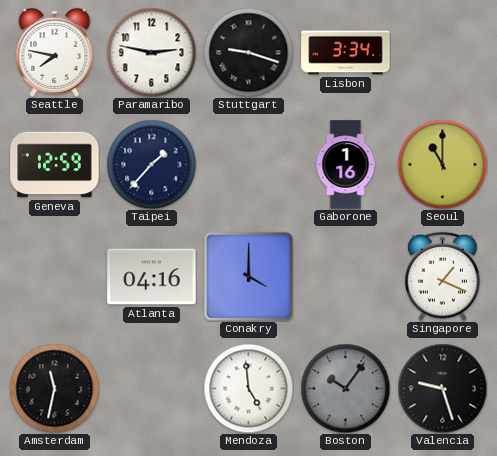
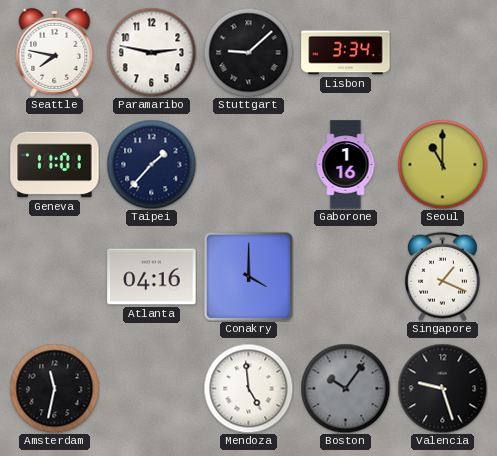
Stuttgart: 9:18 -> 9:08 (248, 52)
Geneva: 12:59 -> 11:01 (55, 165)
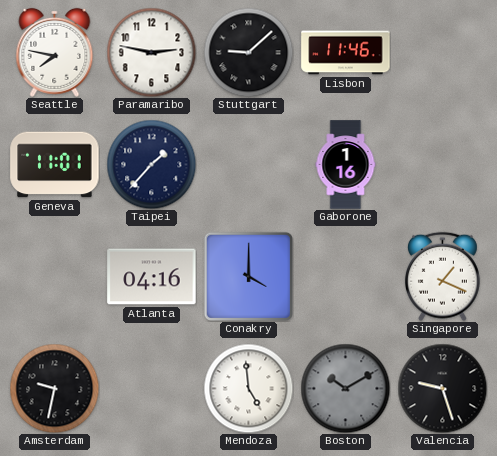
Lisbon: 3:34 -> 11:46 (346, 53)
Seoul: 11:00 -> none (442, 164)
Amsterdam: 11:32 -> 9:32 (54, 388)
Boston: 10:06 -> 10:10 (345, 388)
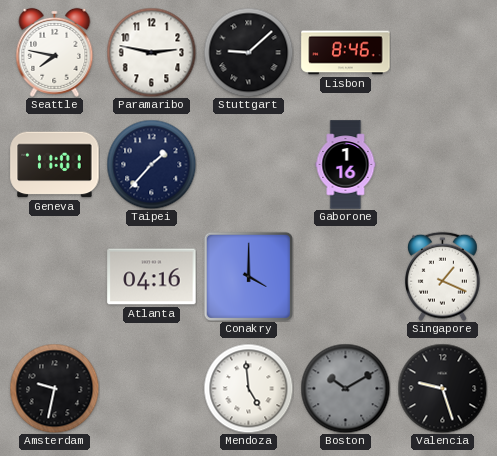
Lisbon: 11:46 -> 8:46 (346, 53)
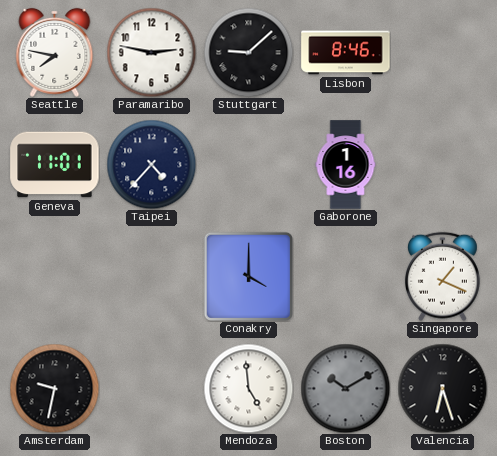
Taipei: 1:37 -> 4:37 (151, 164)
Atlanta: 04:16 -> none (152, 277)
Valencia: 9:27 -> 6:27 (442, 388)
